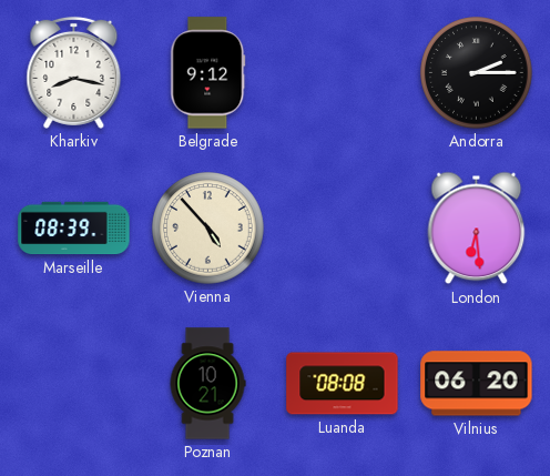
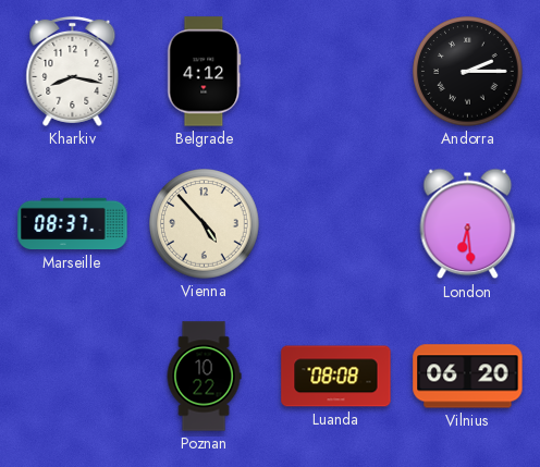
Belgrade: 9:12 -> 4:12 (205, 72)
Marseille: 08:39 -> 08:37 (73, 224)
Poznan: 10:21 -> 10:22 (204, 377)
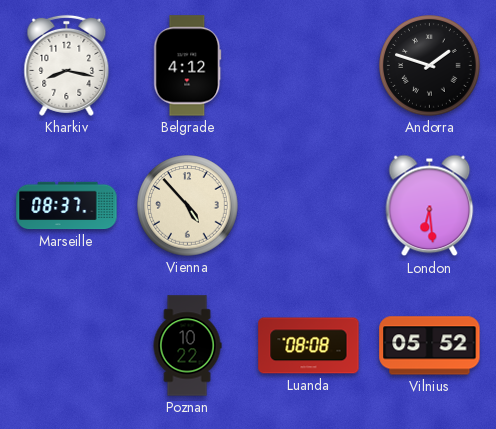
Andorra: 2:15 -> 1:48 (430, 66)
Vilnius: 06:20 -> 05:52 (430, 346)
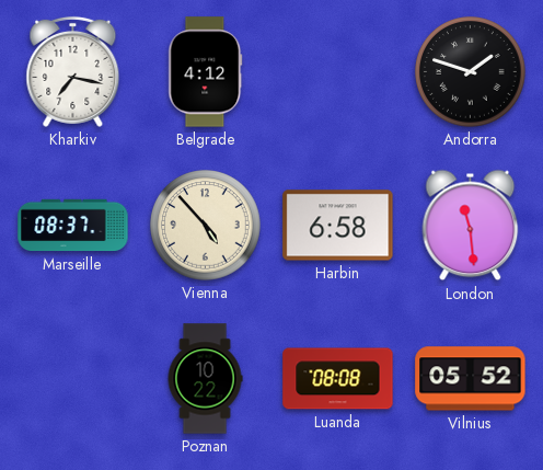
Kharkiv: 8:17 -> 7:17 (73, 71)
Harbin: none -> 6:58 (338, 226)
London: 6:29 -> 11:29 (471, 226)
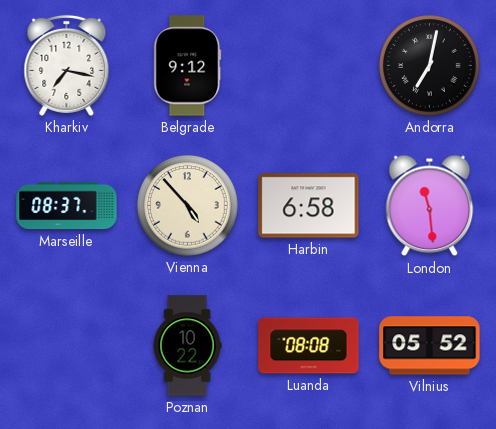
Belgrade: 4:12 -> 9:12 (188, 66)
Andorra: 1:48 -> 7:02 (430, 66)
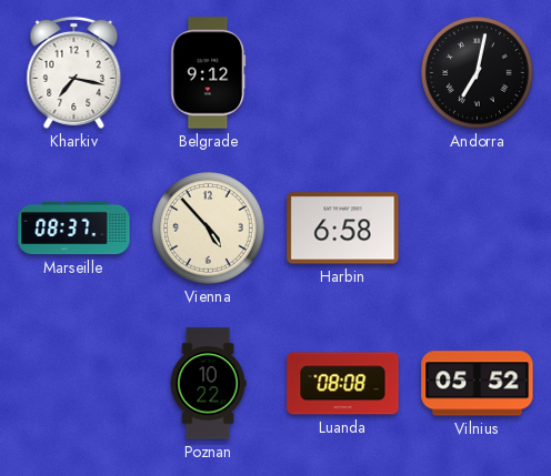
London: 11:29 -> none (430, 206)
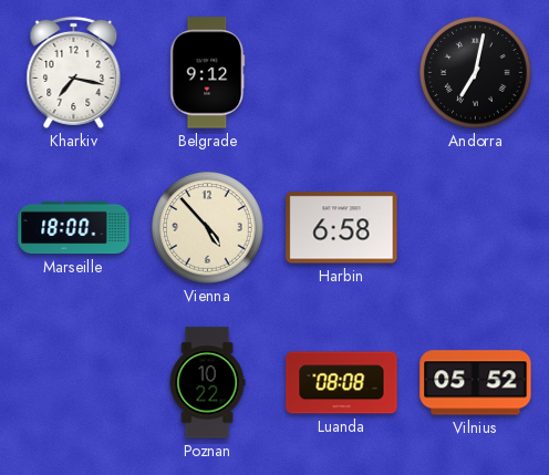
Marseille: 08:37 -> 18:00 (74, 228)
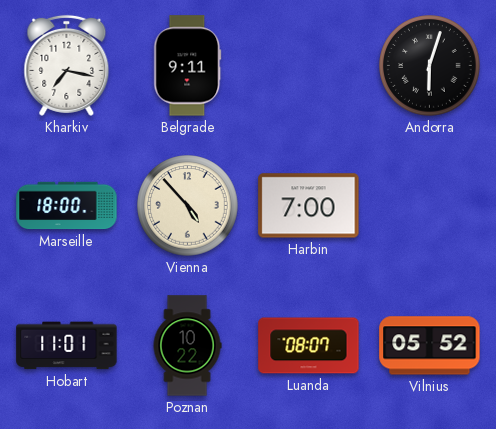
Belgrade: 9:12 -> 9:11 (188, 66)
Andorra: 7:02 -> 6:03 (430, 66)
Harbin: 6:58 -> 7:00 (309, 206)
Hobart: none -> 11:01 (67, 346)
Luanda: 08:08 -> 08:07 (309, 346)
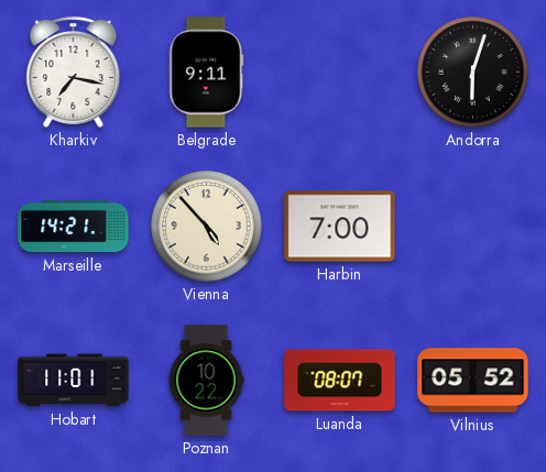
Marseille: 18:00 -> 14:21 (74, 227)
